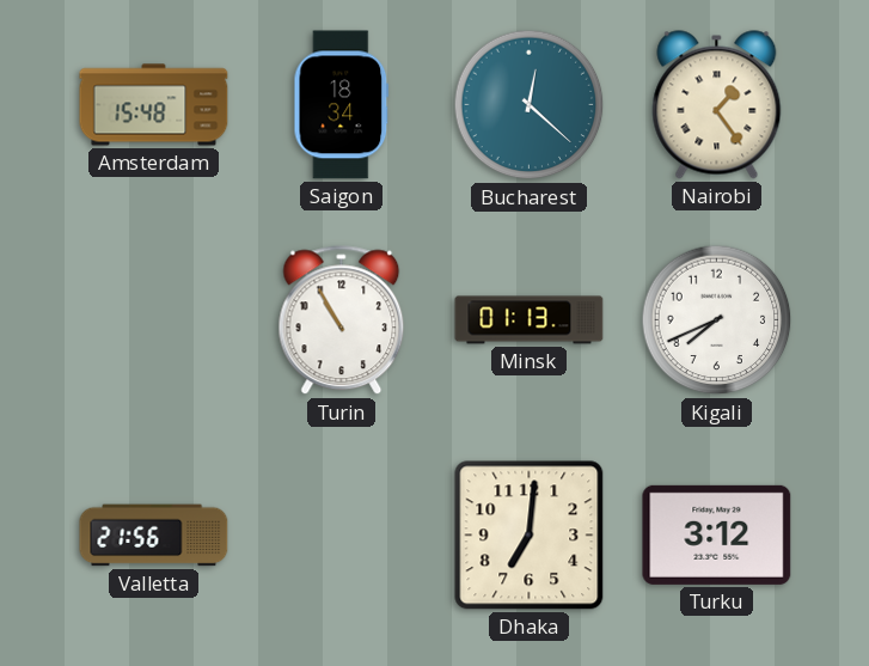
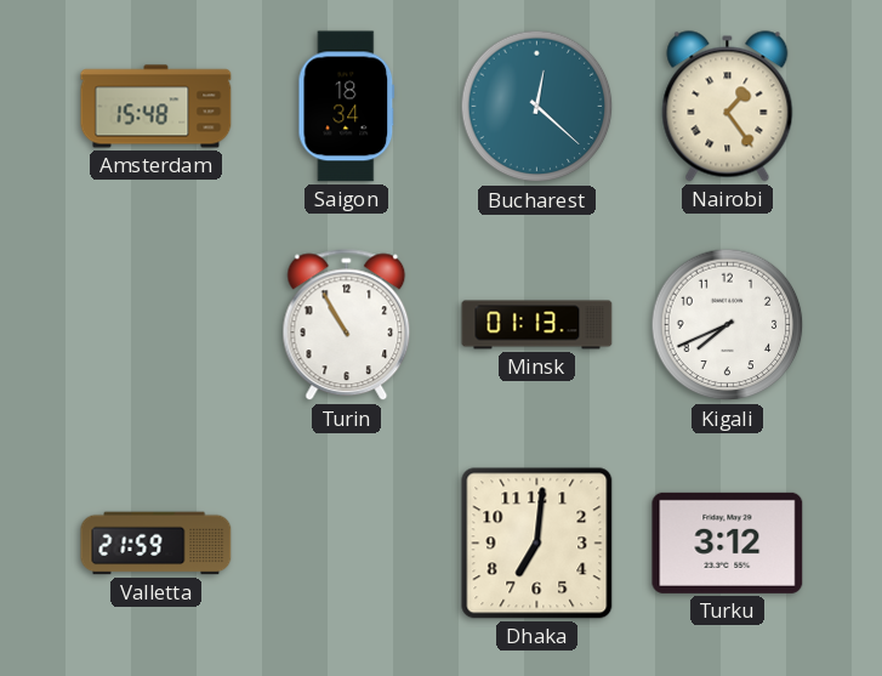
Valletta: 21:56 -> 21:59 (157, 544)
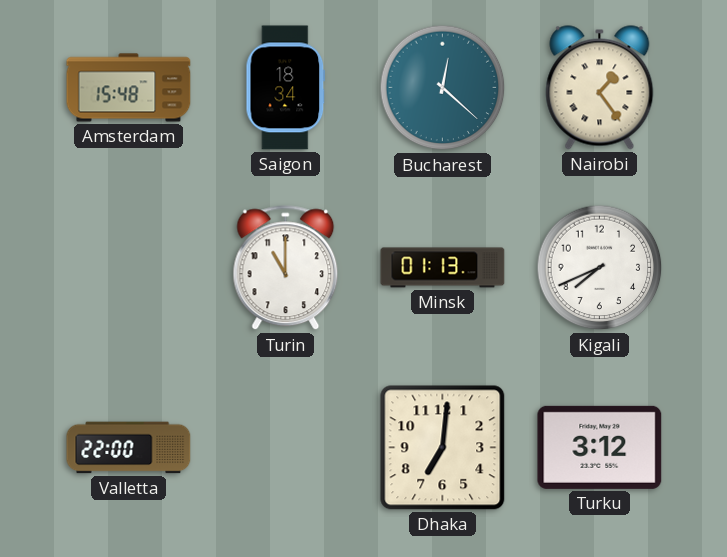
Turin: 10:55 -> 11:00 (286, 268)
Valletta: 21:59 -> 22:00 (129, 448)
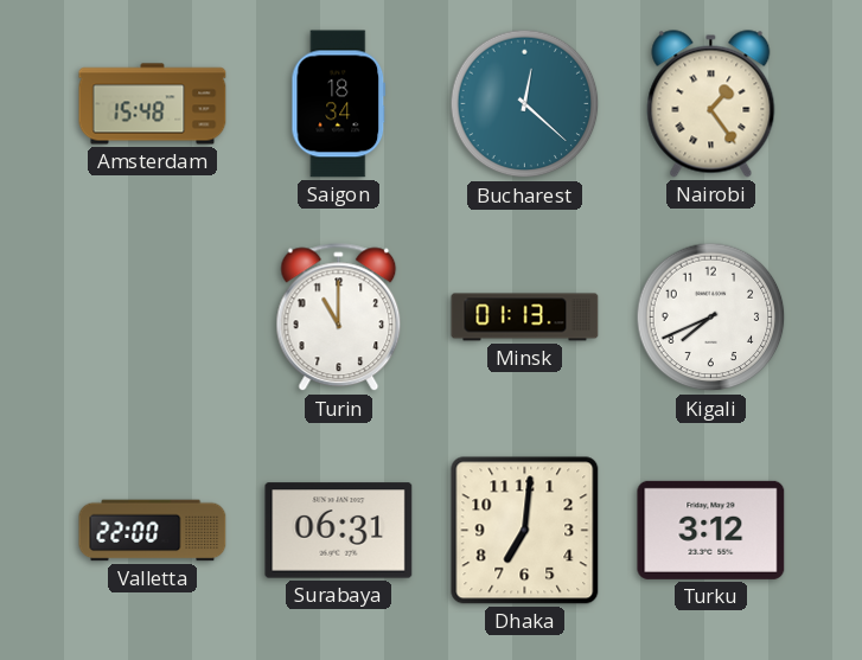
Surabaya: none -> 06:31 (339, 531)
